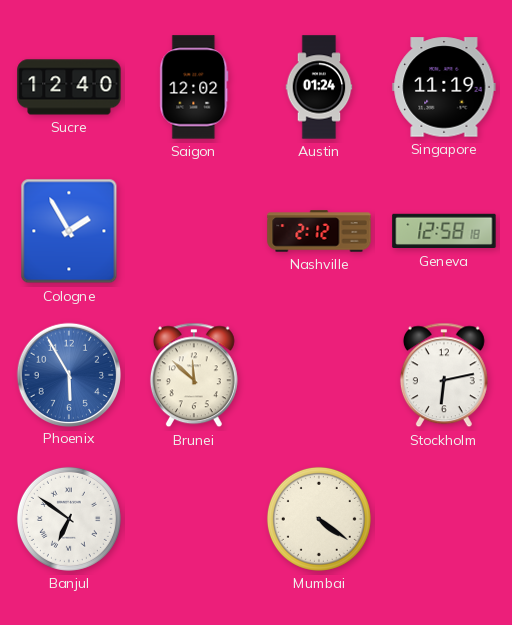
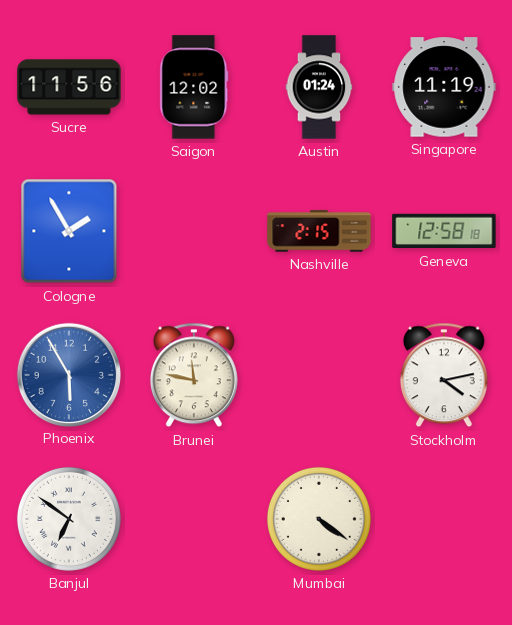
Sucre: 12:40 -> 11:56 (69, 87)
Nashville: 2:12 -> 2:15 (319, 231)
Brunei: 11:52 -> 11:47 (194, 375)
Stockholm: 6:13 -> 4:13 (444, 375)
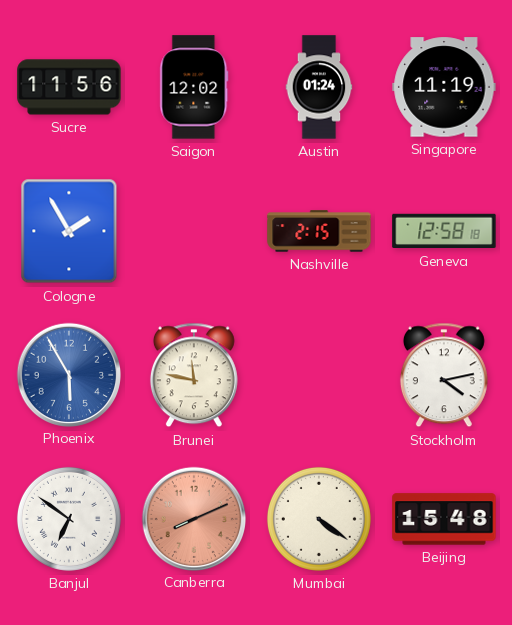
Canberra: none -> 8:11 (193, 518)
Beijing: none -> 15:48 (444, 519)
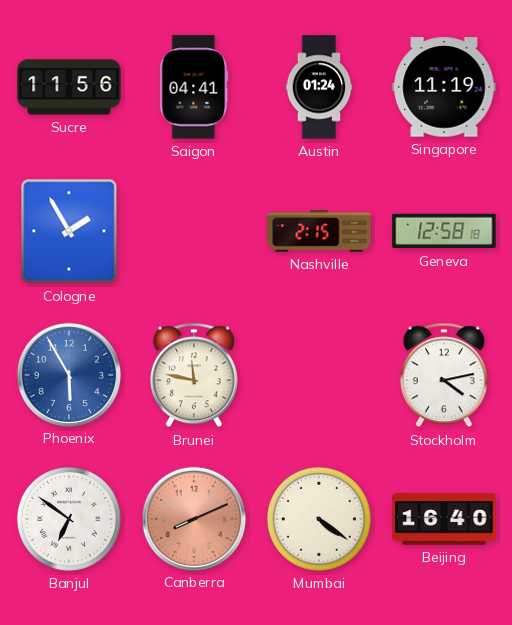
Saigon: 12:02 -> 04:41 (194, 87)
Beijing: 15:48 -> 16:40 (444, 519)
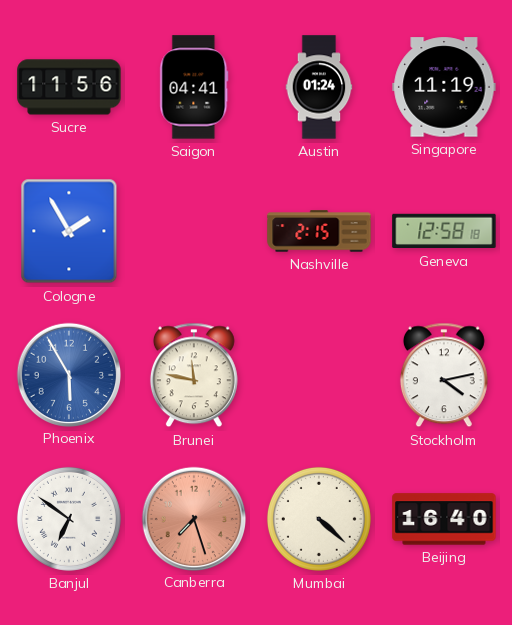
Canberra: 8:11 -> 7:27 (193, 518)
Mumbai: 4:21 -> 4:22 (319, 519)
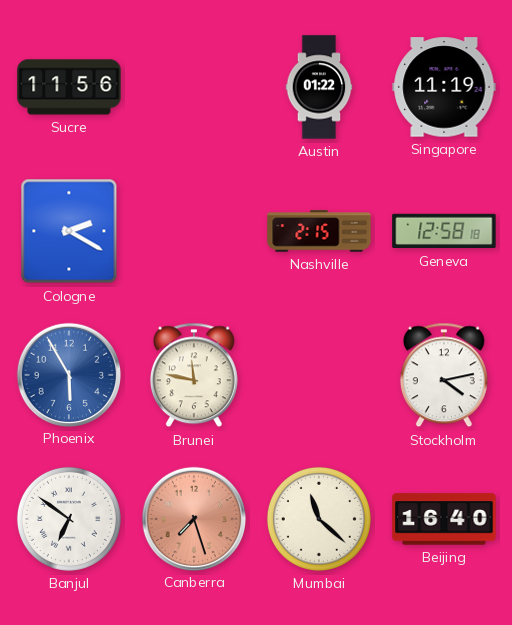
Saigon: 04:41 -> none (194, 87)
Austin: 01:24 -> 01:22 (319, 87)
Cologne: 1:55 -> 2:20 (69, 231)
Mumbai: 4:22 -> 11:22 (319, 519)
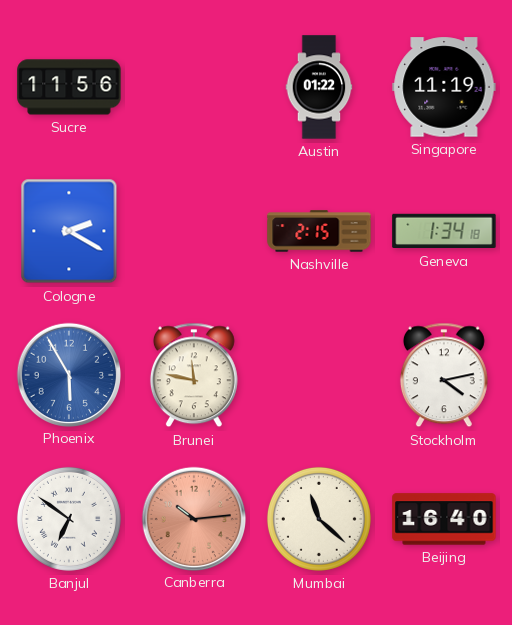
Geneva: 12:58 -> 1:34 (444, 231)
Canberra: 7:27 -> 10:14 (193, 518)
